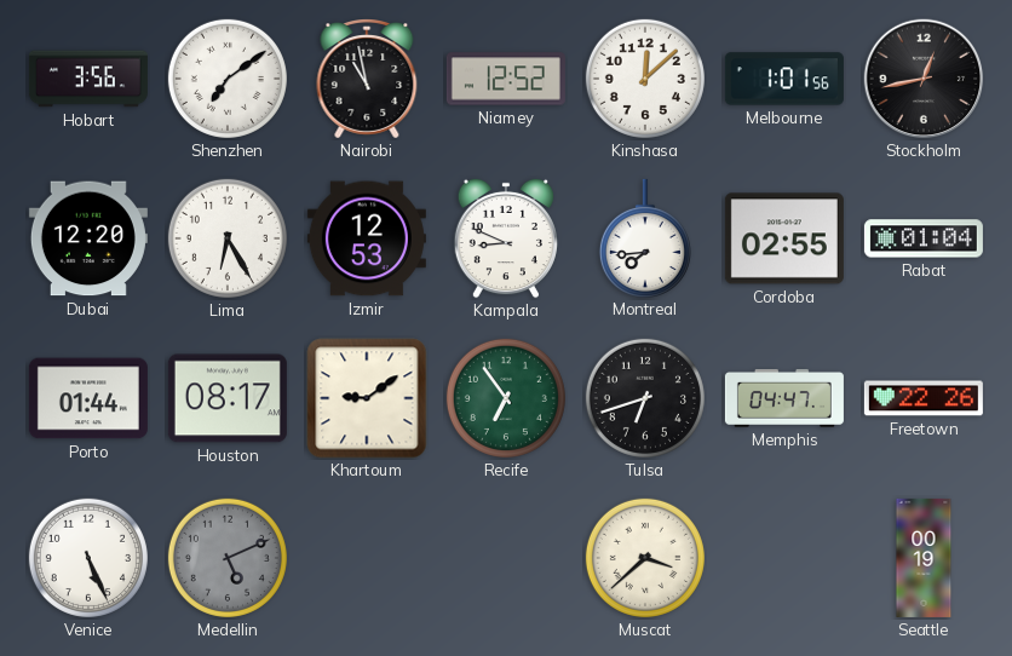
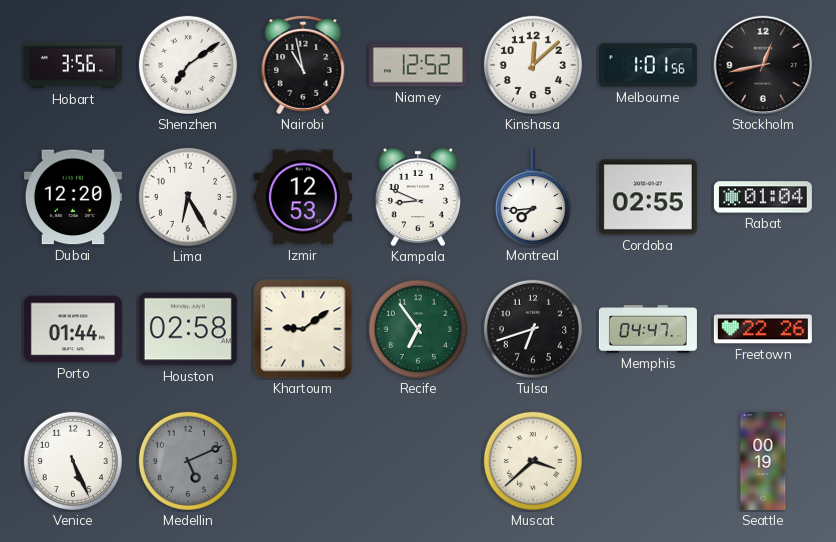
Houston: 08:17 -> 02:58 (188, 329)
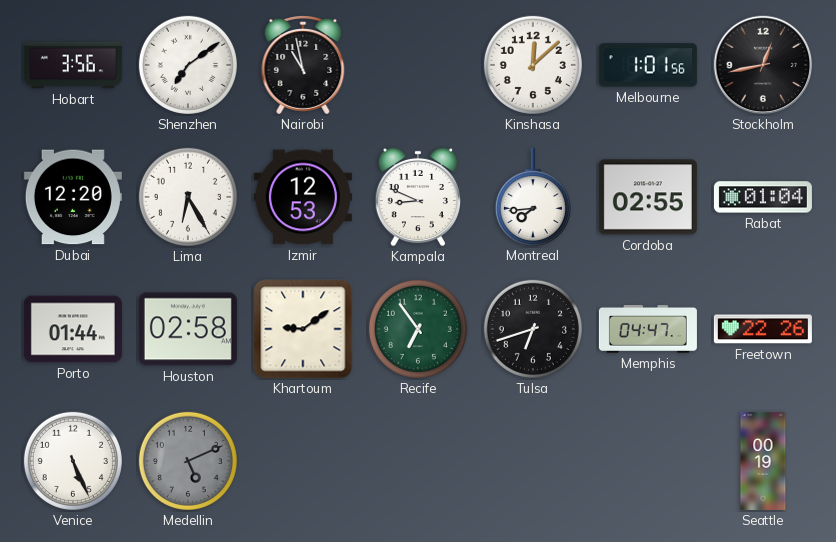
Niamey: 12:52 -> none (418, 65)
Muscat: 3:38 -> none (533, 461)
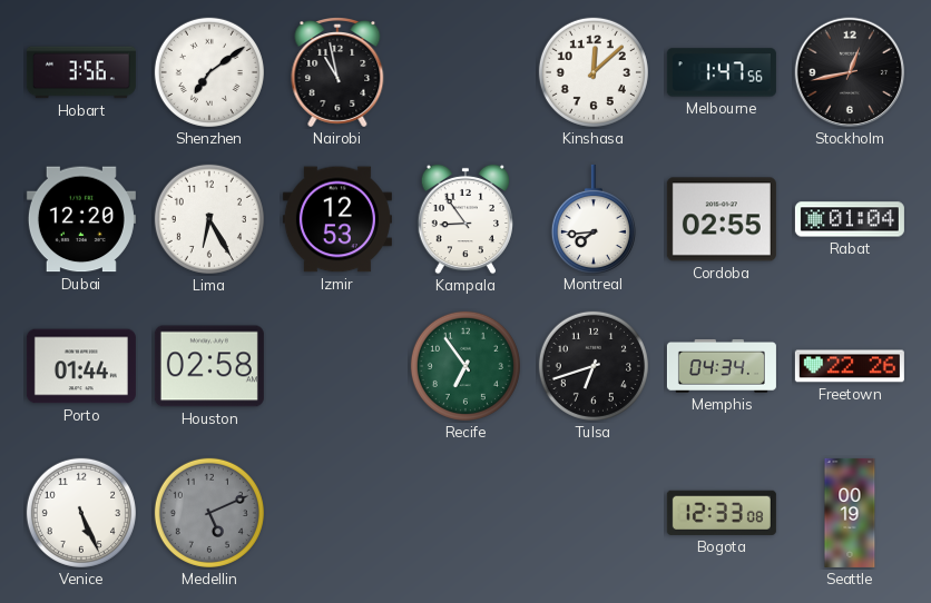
Melbourne: 1:01 -> 1:47 (722, 72)
Kampala: 8:49 -> 8:54 (464, 219)
Khartoum: 9:09 -> none (303, 329)
Memphis: 04:47 -> 04:34 (722, 366)
Bogota: none -> 12:33 (722, 513)
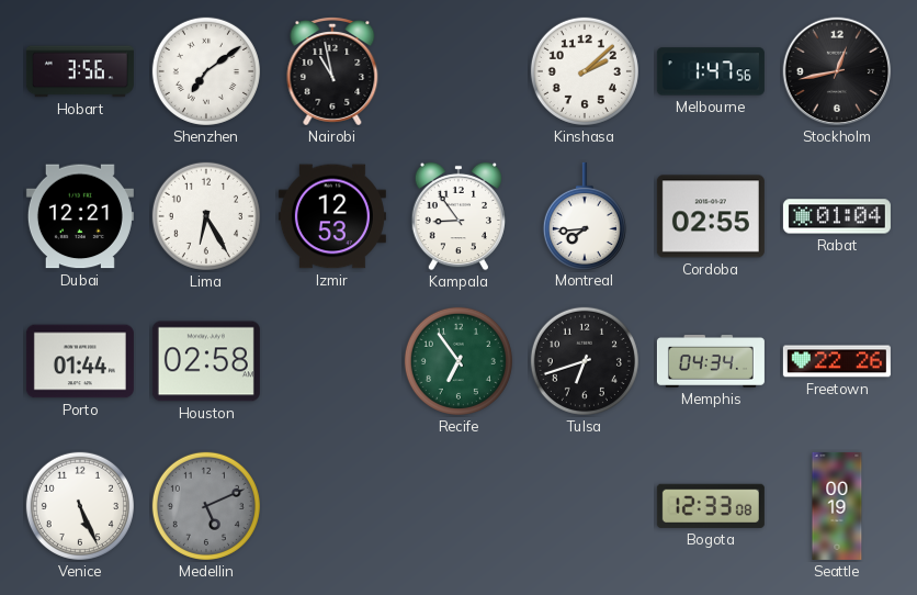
Kinshasa: 12:08 -> 2:08 (585, 71)
Dubai: 12:20 -> 12:21 (80, 216)
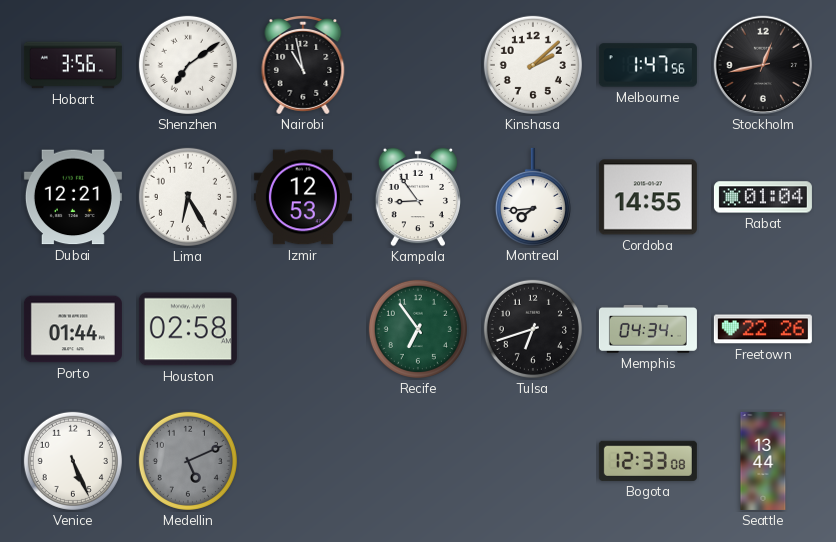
Cordoba: 02:55 -> 14:55 (648, 197)
Seattle: 00:19 -> 13:44 (763, 461)
